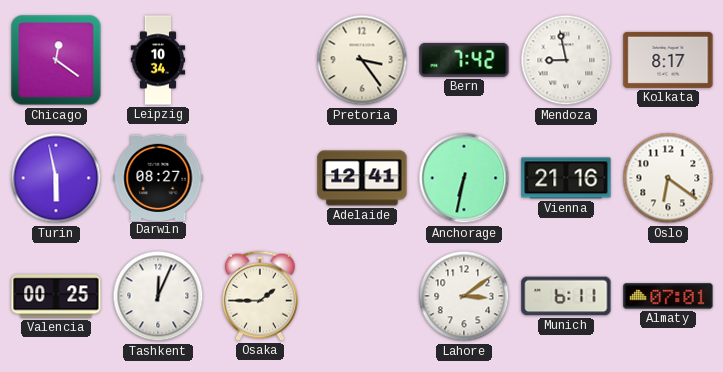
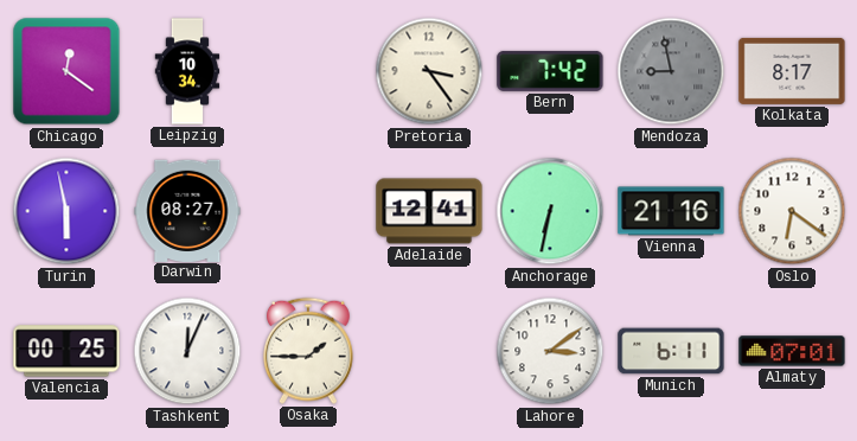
Mendoza dial: white -> grey (671, 71)
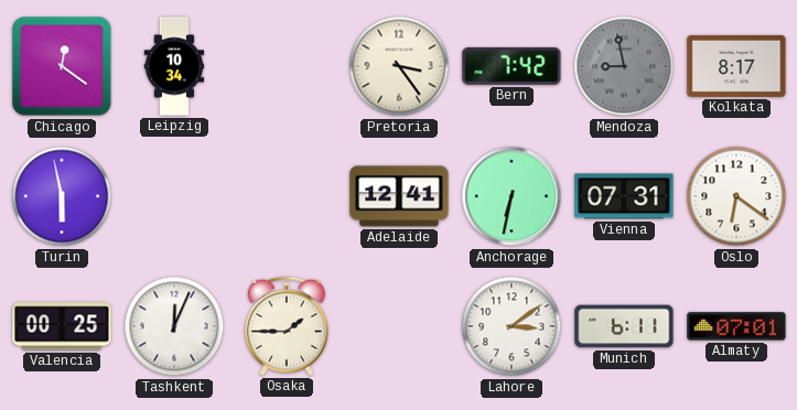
Darwin: 08:27 -> none (187, 210)
Vienna: 21:16 -> 07:31 (624, 196)
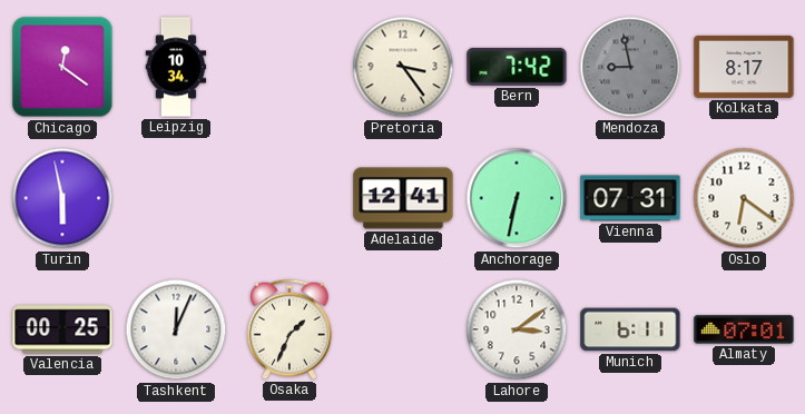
Osaka: 1:45 -> 1:34 (289, 329)
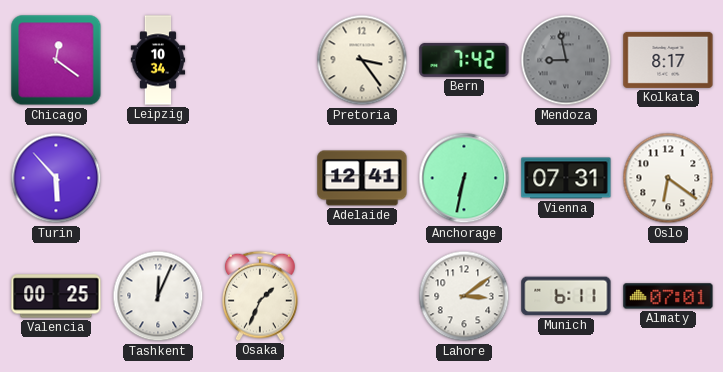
Turin: 5:58 -> 5:53 (56, 178)
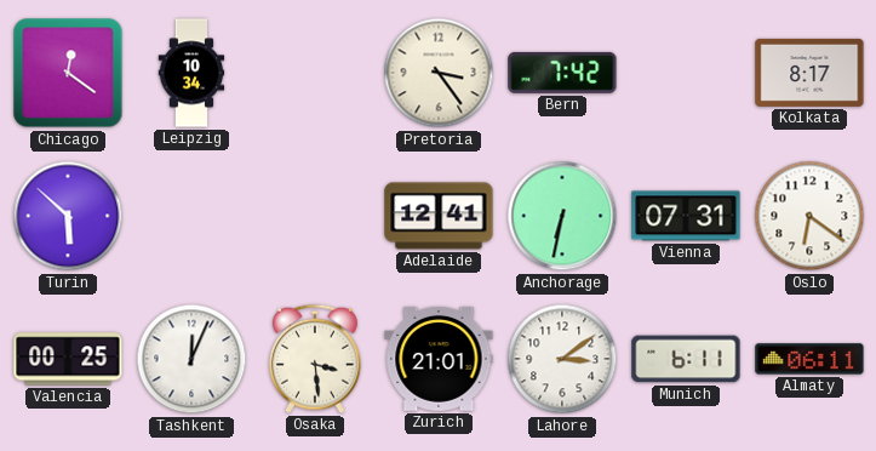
Mendoza: 8:58 -> none (566, 60)
Turin: 5:53 -> 5:52 (68, 216)
Osaka: 1:34 -> 3:29 (315, 359)
Zurich: none -> 21:01 (439, 359)
Almaty: 07:01 -> 06:11 (809, 359)
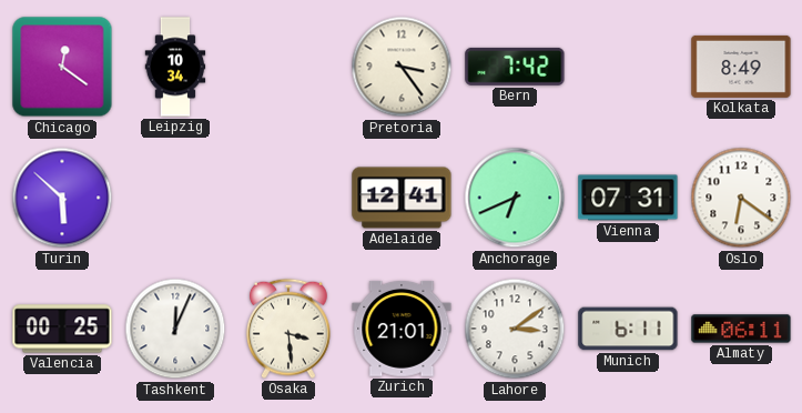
Kolkata: 8:17 -> 8:49 (741, 67)
Anchorage: 6:32 -> 6:41 (515, 198)
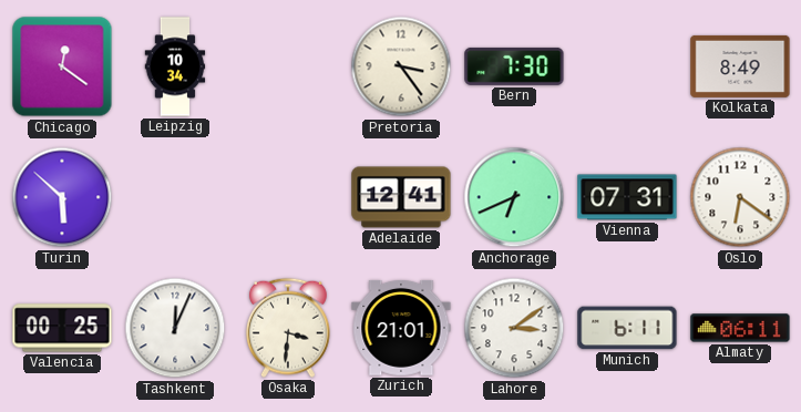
Bern: 7:42 -> 7:30 (514, 66)
Osaka: 3:29 -> 3:31 (288, 328)
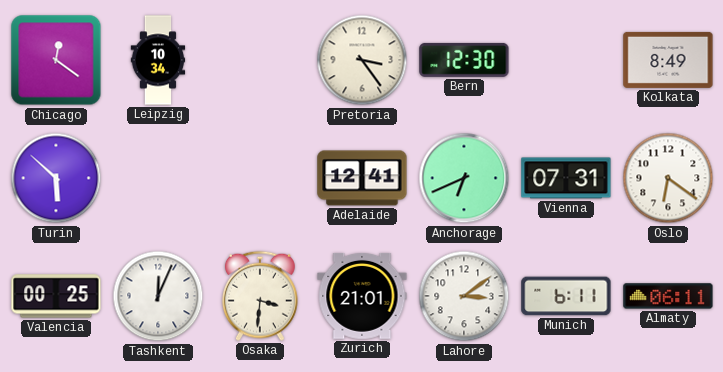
Bern: 7:30 -> 12:30 (464, 60)
